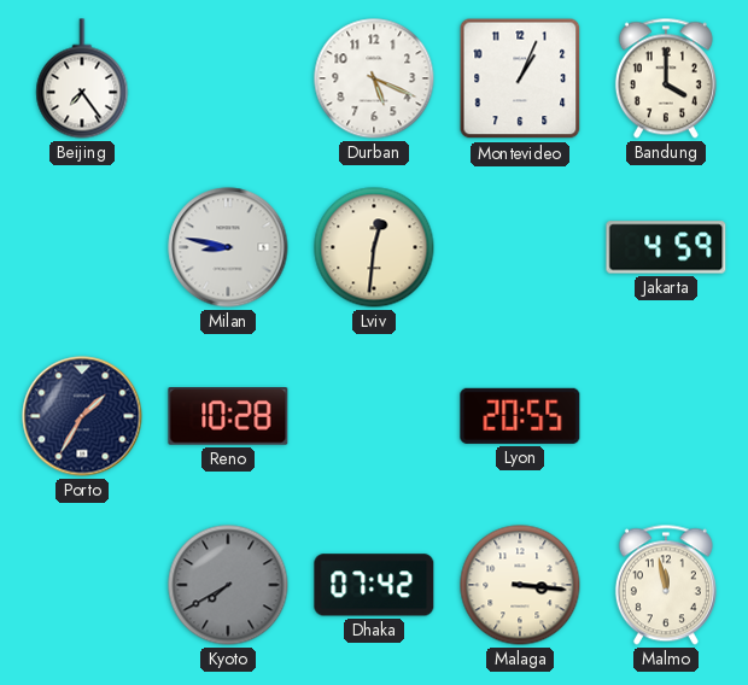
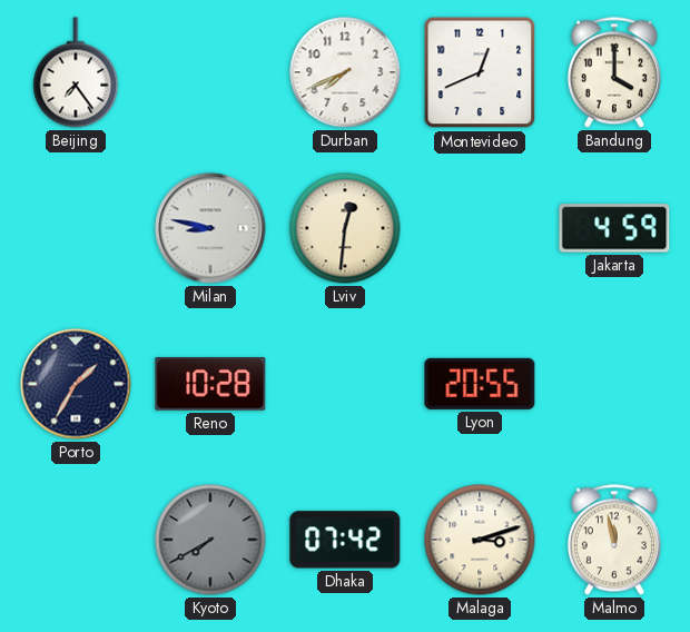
Durban: 5:19 -> 7:41 (345, 72)
Montevideo: 1:04 -> 12:41 (480, 72)
Malaga: 3:16 -> 3:12 (480, 540)
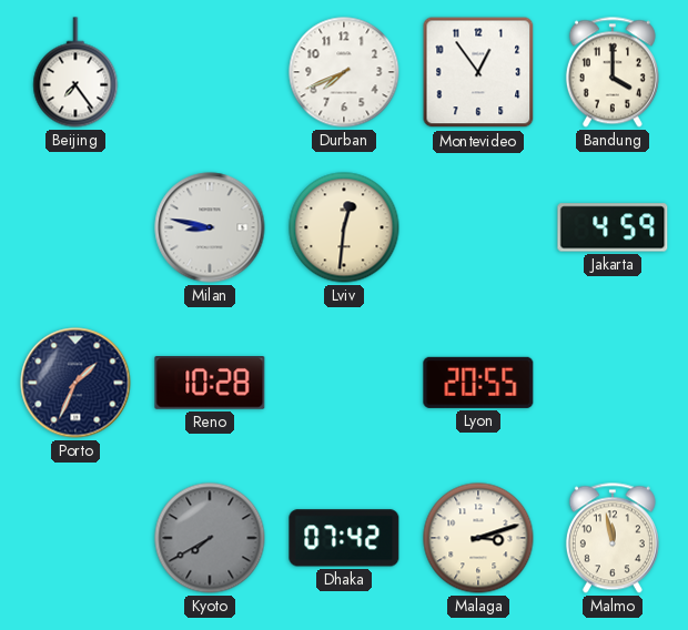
Montevideo: 12:41 -> 12:54 (478, 72)
Porto: 1:35 -> 1:34 (75, 383)
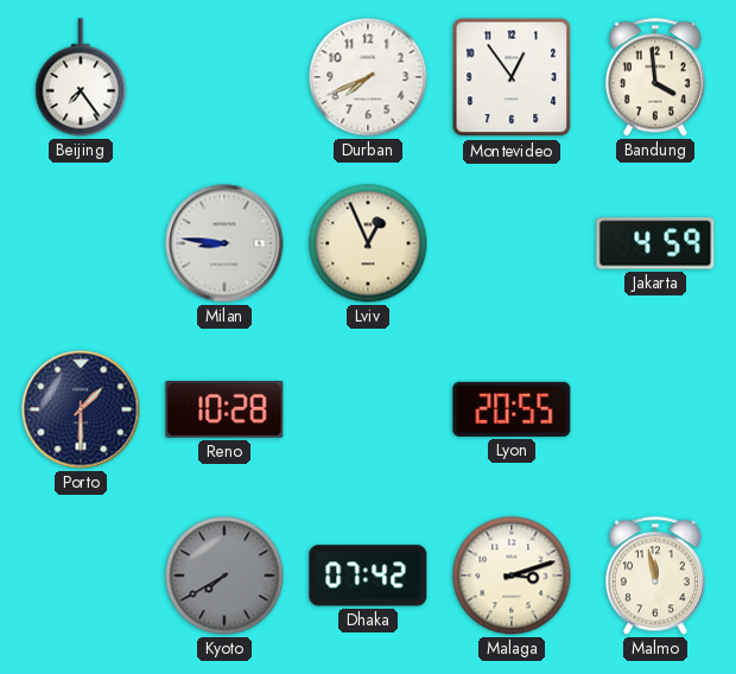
Bandung: 4:00 -> 3:59 (655, 77)
Milan: 8:47 -> 8:46 (224, 243)
Lviv: 12:31 -> 12:56 (368, 243)
Porto: 1:34 -> 1:30 (81, 409)
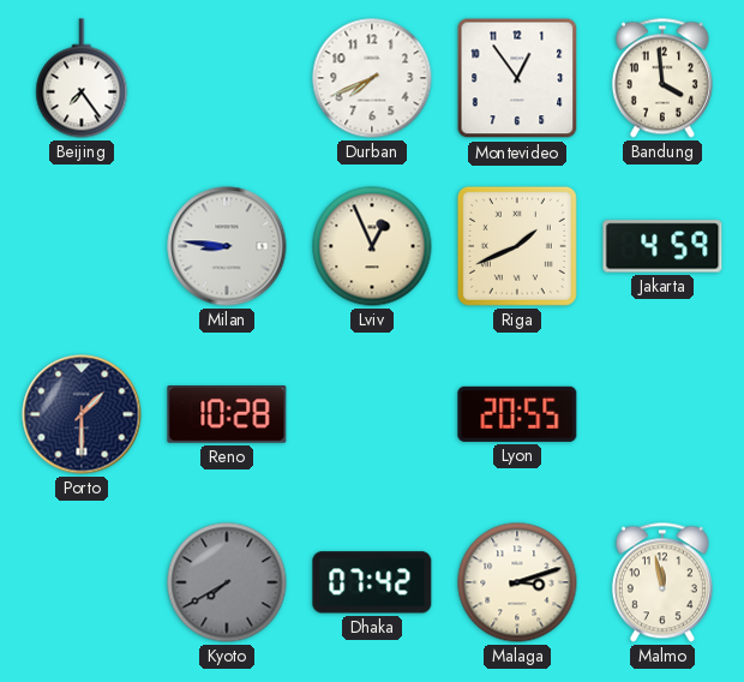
Riga: none -> 1:41 (517, 246)
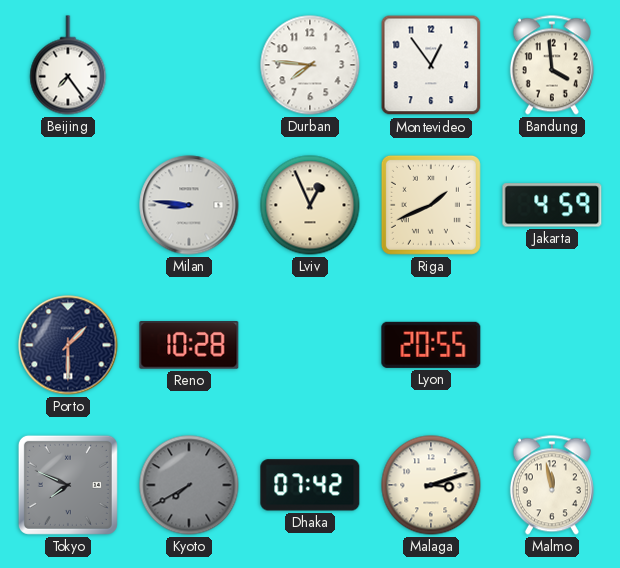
Durban: 7:41 -> 7:46 (310, 65)
Tokyo: none -> 7:49 (68, 485)
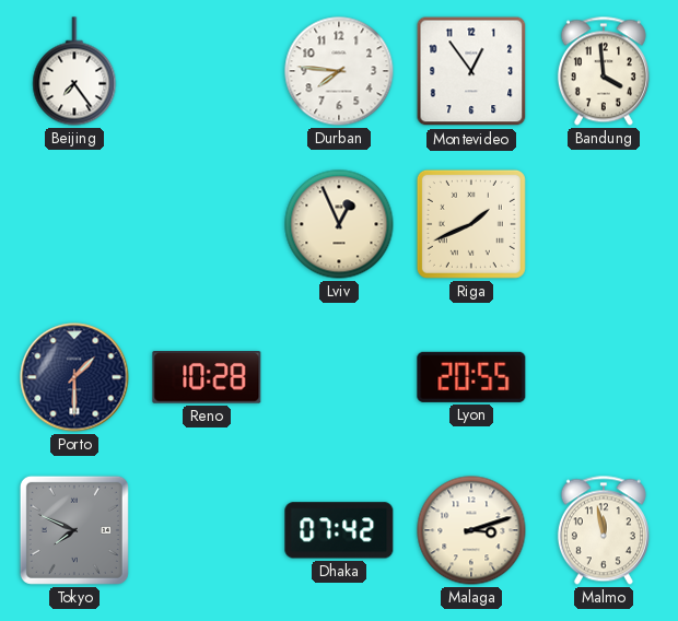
Milan: 8:46 -> none (189, 205)
Jakarta: 4:59 -> none (552, 205)
Kyoto: 7:40 -> none (189, 485)
